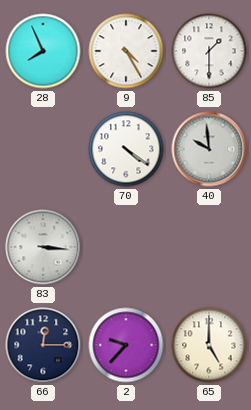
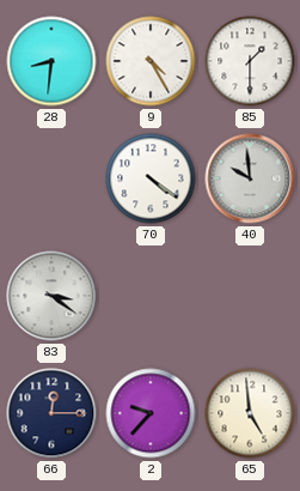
28: 7:56 -> 8:31 (51, 61)
83: 3:16 -> 3:21 (51, 296)
65: 5:00 -> 4:59 (250, 413)
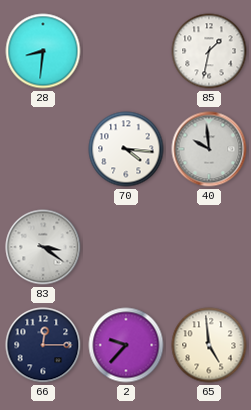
9: 4:25 -> none (151, 61)
85: 1:30 -> 1:32 (209, 51)
70: 4:21 -> 4:16 (126, 149)
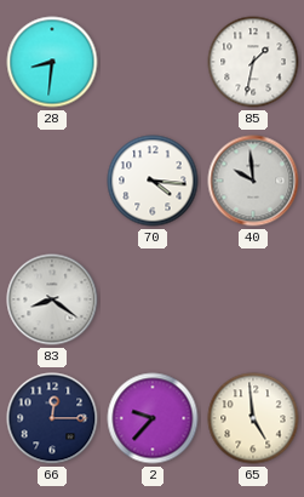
83: 3:21 -> 8:21 (52, 299)
